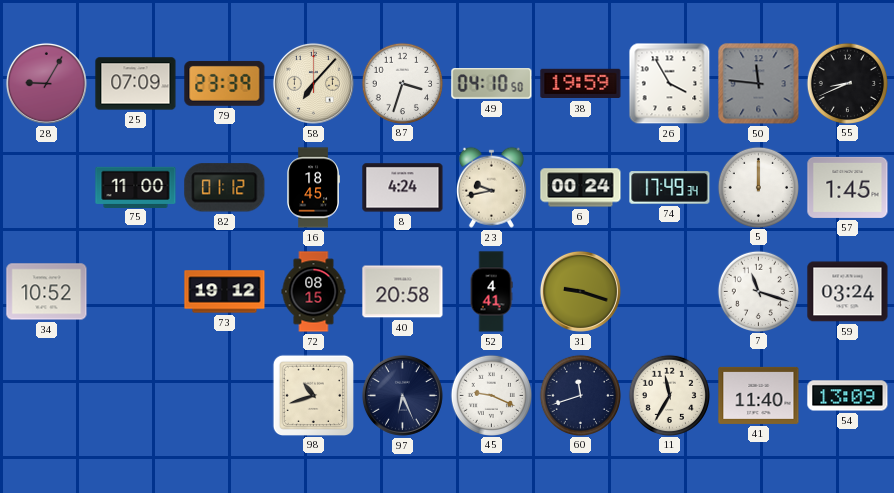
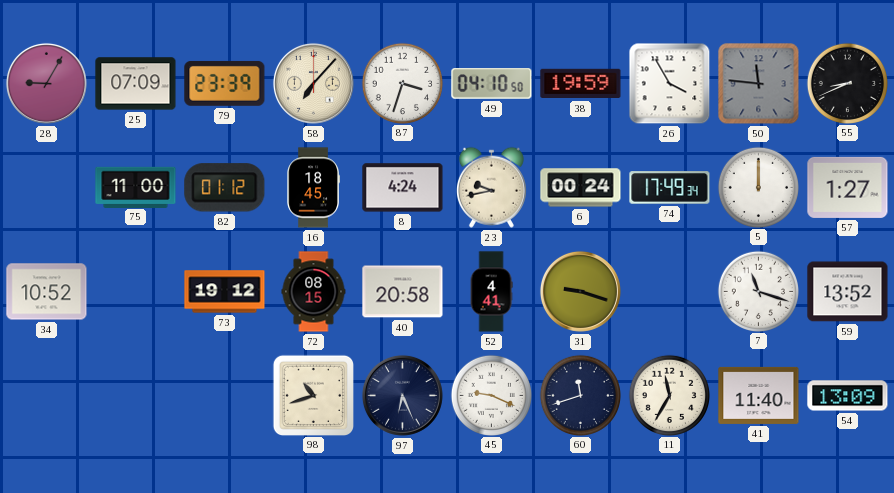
57: 1:45 -> 1:27 (848, 187)
59: 03:24 -> 13:52 (848, 292)
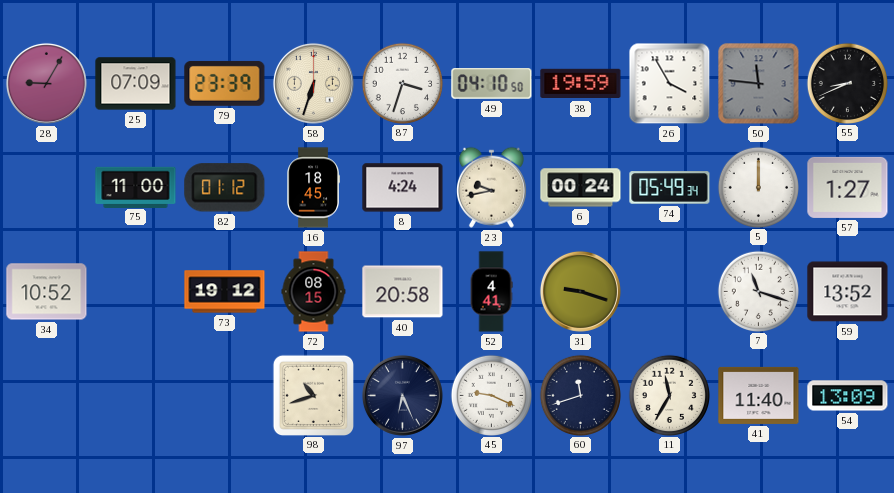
58: 7:07 -> 6:33 (313, 83)
74: 17:49 -> 05:49 (670, 188)
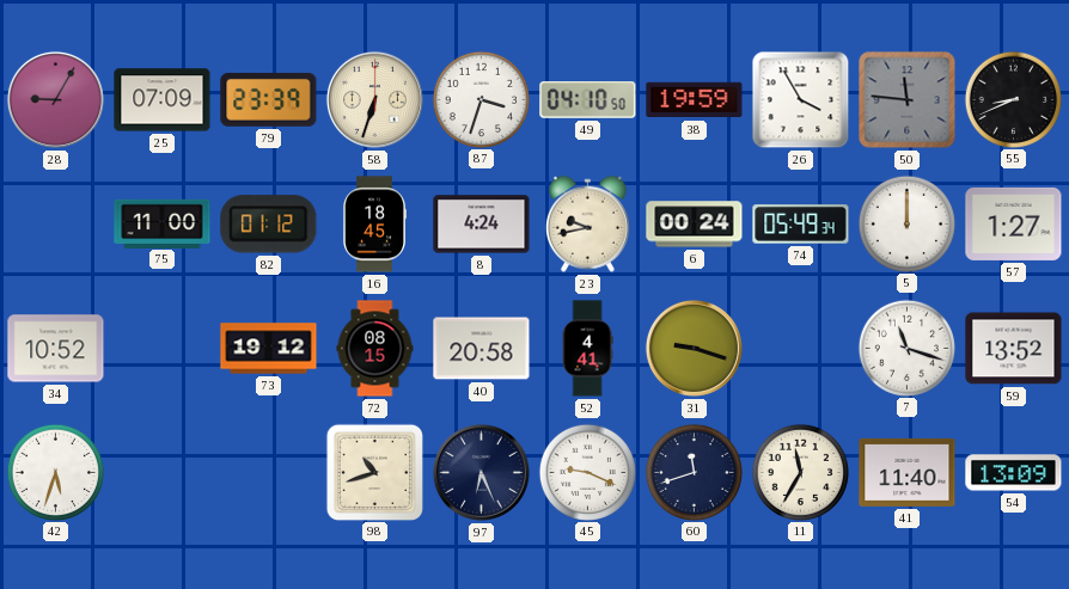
42: none -> 5:33 (55, 472)
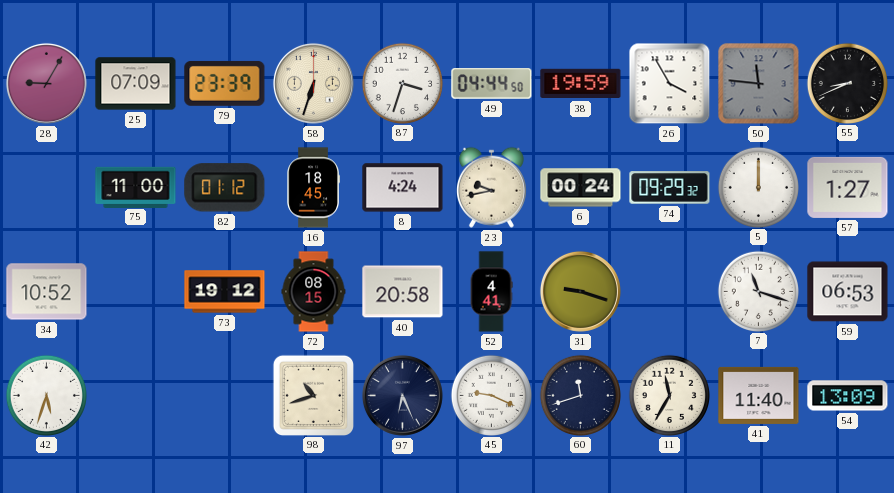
49: 04:10 -> 04:44 (492, 84)
74: 05:49 -> 09:29 (670, 188)
59: 13:52 -> 06:53 (848, 292)
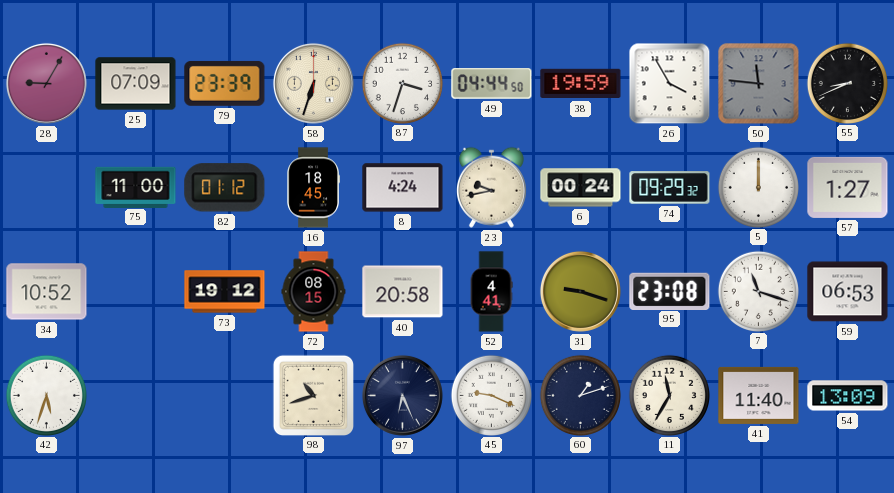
95: none -> 23:08 (670, 291)
60: 11:42 -> 1:12 (580, 395)
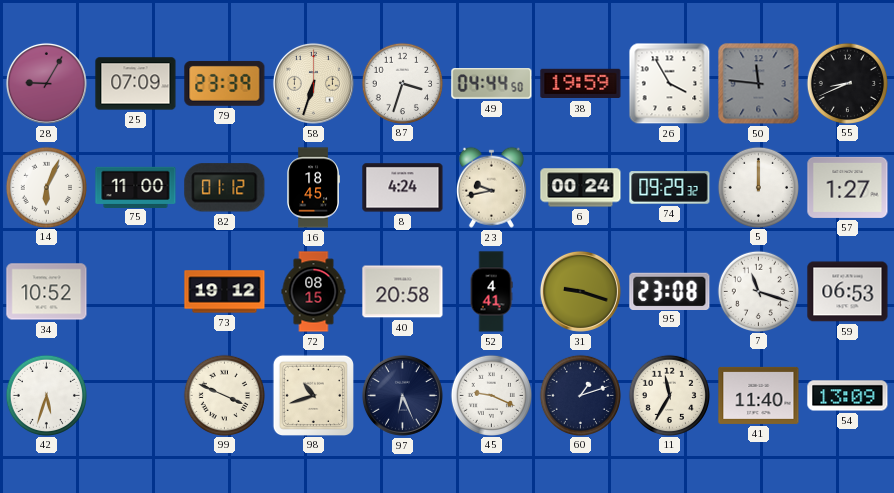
14: none -> 6:04 (46, 187)
99: none -> 3:49 (224, 395)
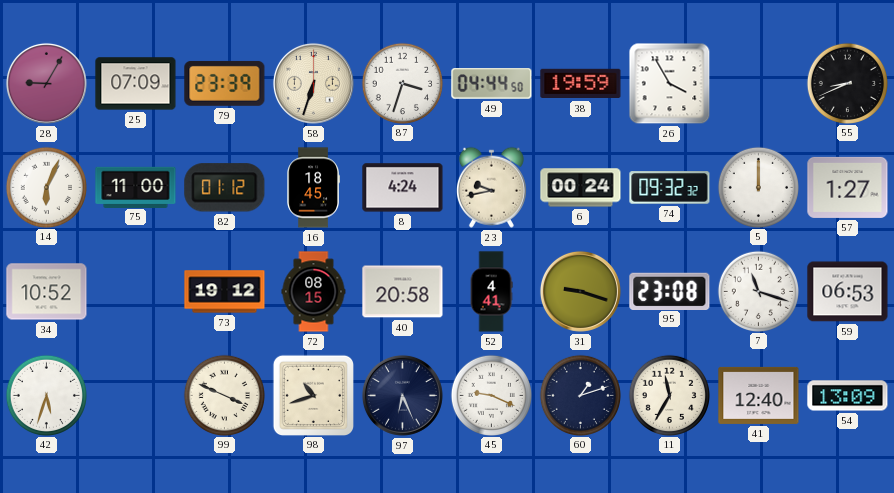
50: 11:46 -> none (759, 84)
74: 09:29 -> 09:32 (670, 188)
41: 11:40 -> 12:40 (759, 395)
